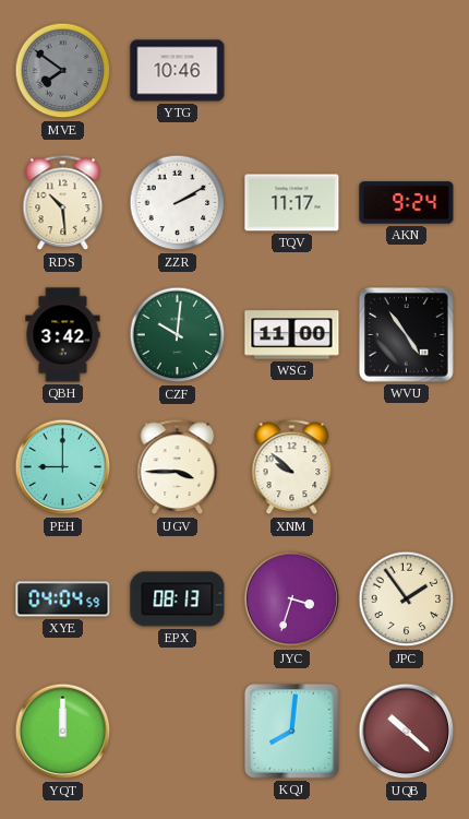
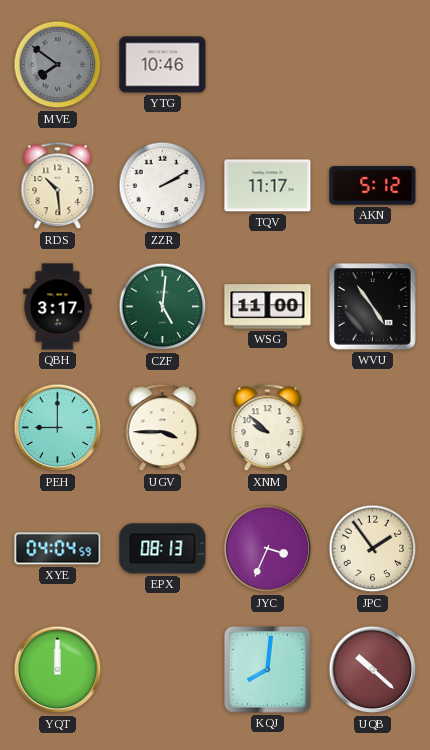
AKN: 9:24 -> 5:12 (373, 186)
QBH: 3:42 -> 3:17 (58, 307)
CZF: 10:01 -> 5:01 (163, 307)
JYC: 3:33 -> 3:34 (268, 549)
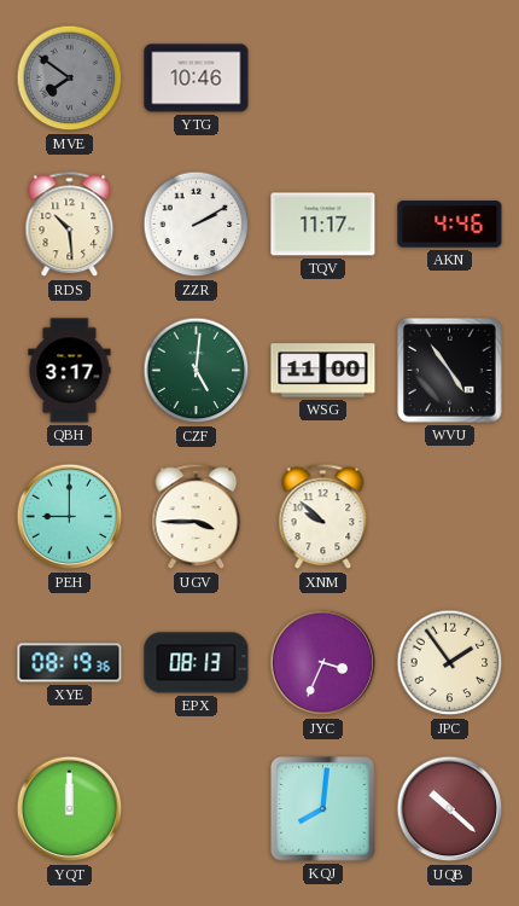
AKN: 5:12 -> 4:46 (450, 225)
XYE: 04:04 -> 08:19 (70, 663)
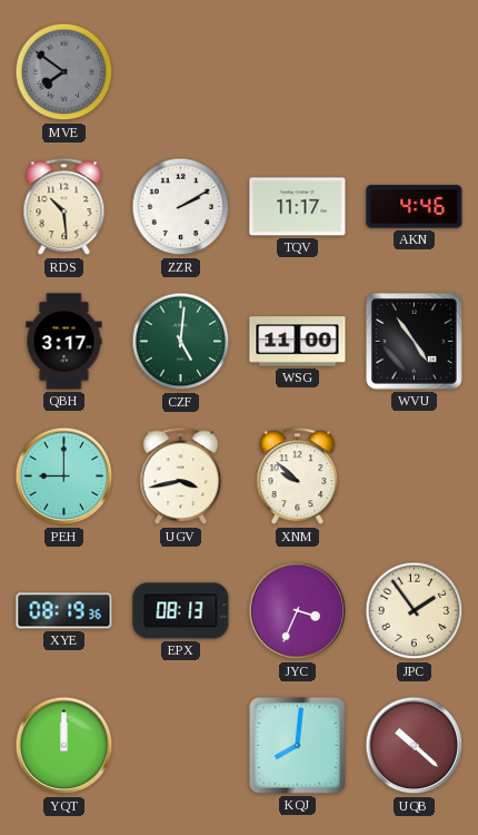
YTG: 10:46 -> none (197, 79)
UGV: 3:45 -> 3:43 (181, 477)
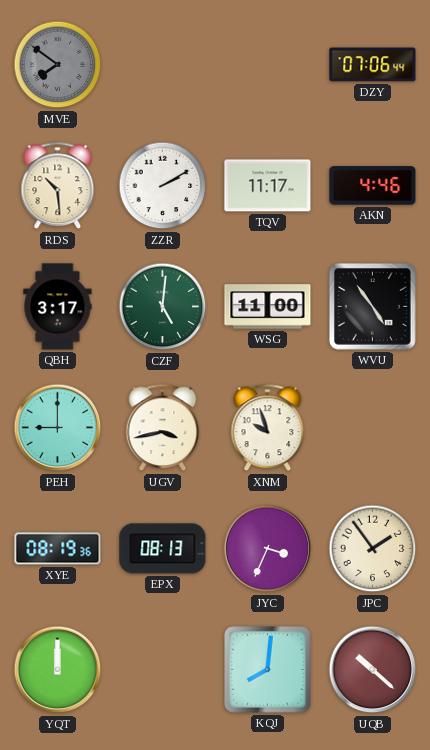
DZY: none -> 07:06 (373, 65)
XNM: 9:52 -> 9:57 (268, 428)
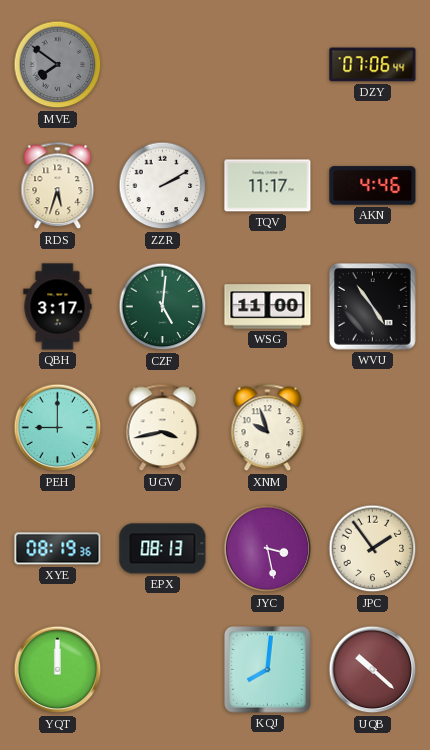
RDS: 10:29 -> 5:33 (58, 186)
JYC: 3:34 -> 3:28 (268, 549)
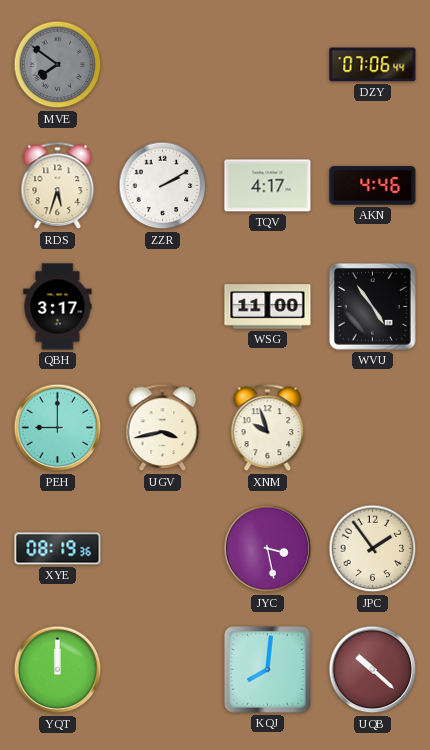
TQV: 11:17 -> 4:17 (268, 186)
CZF: 5:01 -> none (163, 307)
EPX: 08:13 -> none (163, 549)
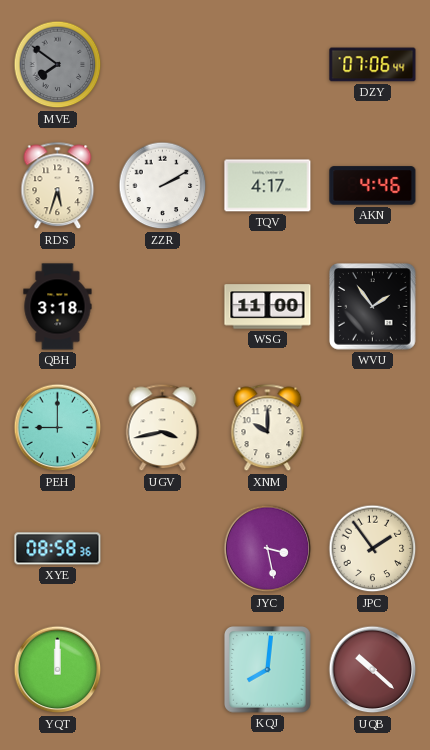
QBH: 3:17 -> 3:18 (58, 307)
WVU: 4:54 -> 1:54 (373, 307)
XNM: 9:57 -> 10:00 (268, 428)
XYE: 08:19 -> 08:58 (58, 549)
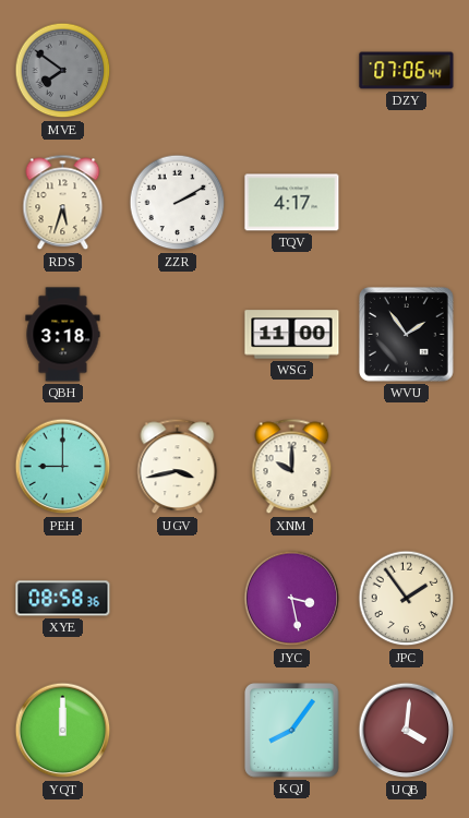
AKN: 4:46 -> none (373, 186)
KQJ: 8:01 -> 8:06 (292, 731)
UQB: 10:22 -> 4:01 (407, 731)
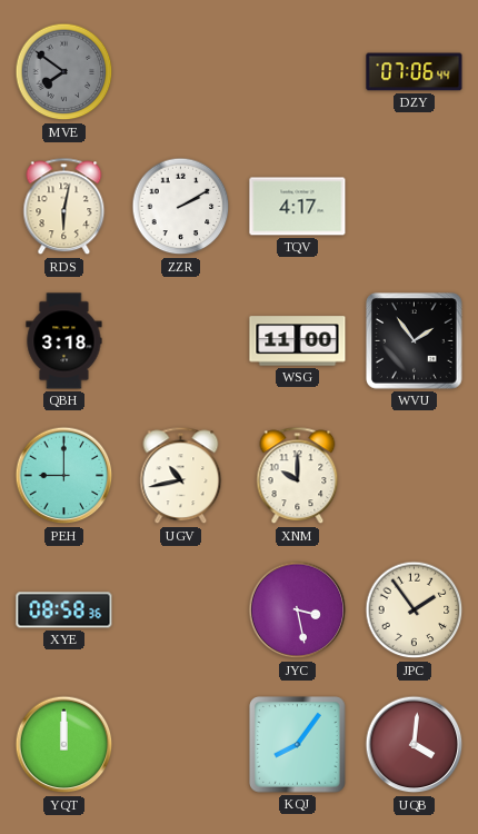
RDS: 5:33 -> 6:02 (64, 207)
UGV: 3:43 -> 10:43 (181, 476)
